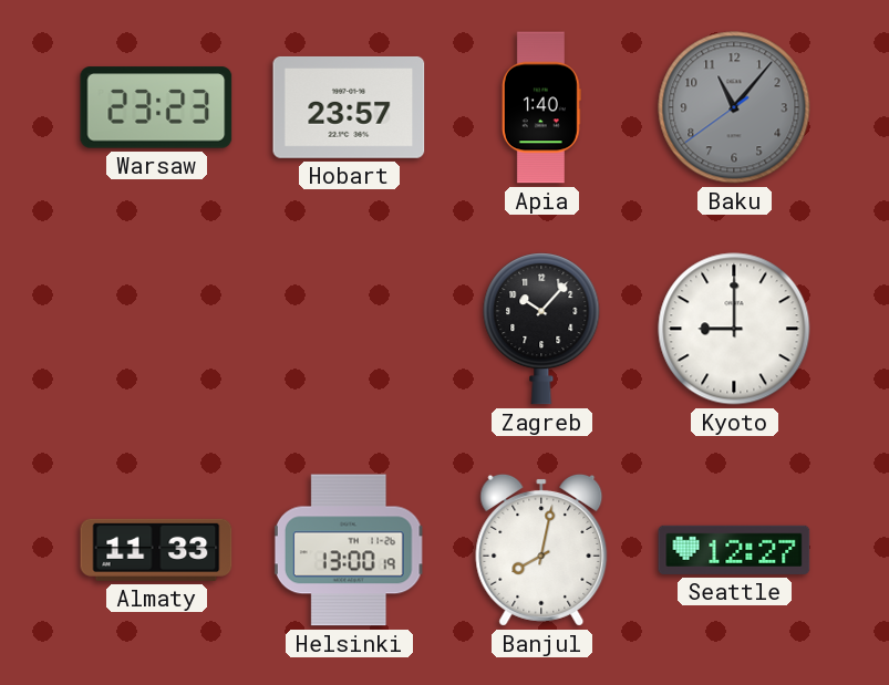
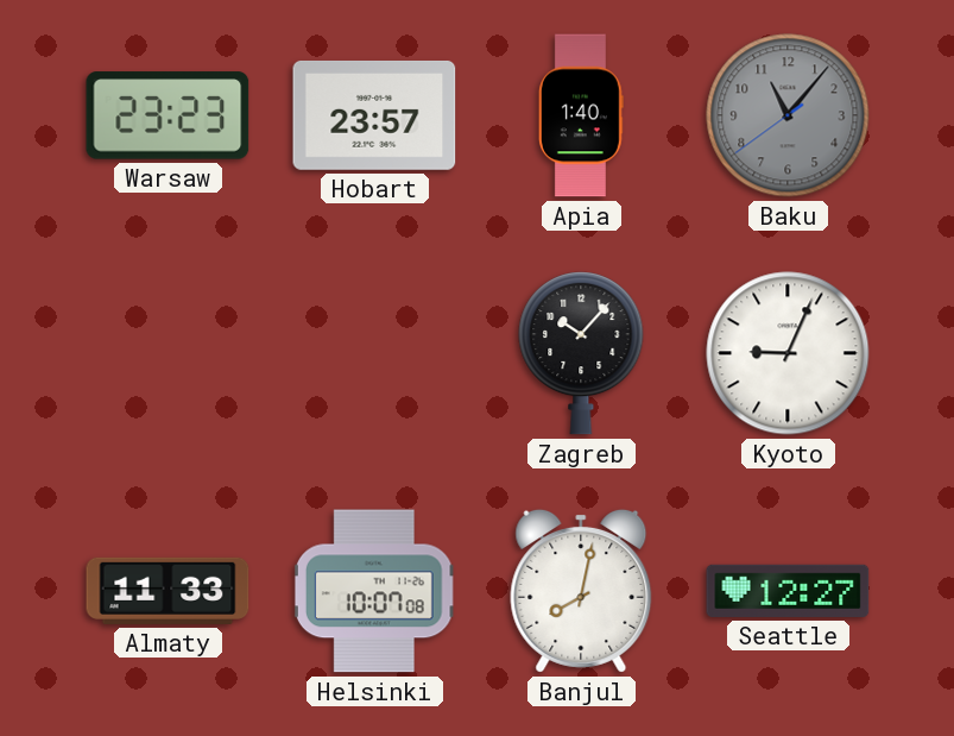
Kyoto: 9:00 -> 9:04 (788, 353)
Helsinki: 13:00 -> 10:07 (374, 591)
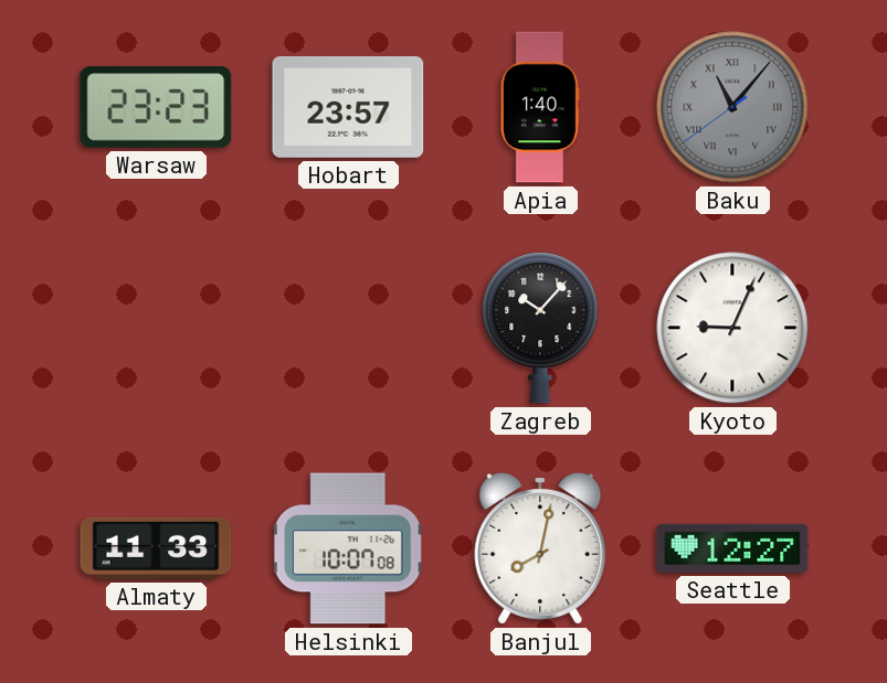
Baku numerals: Arabic -> Roman (732, 107)
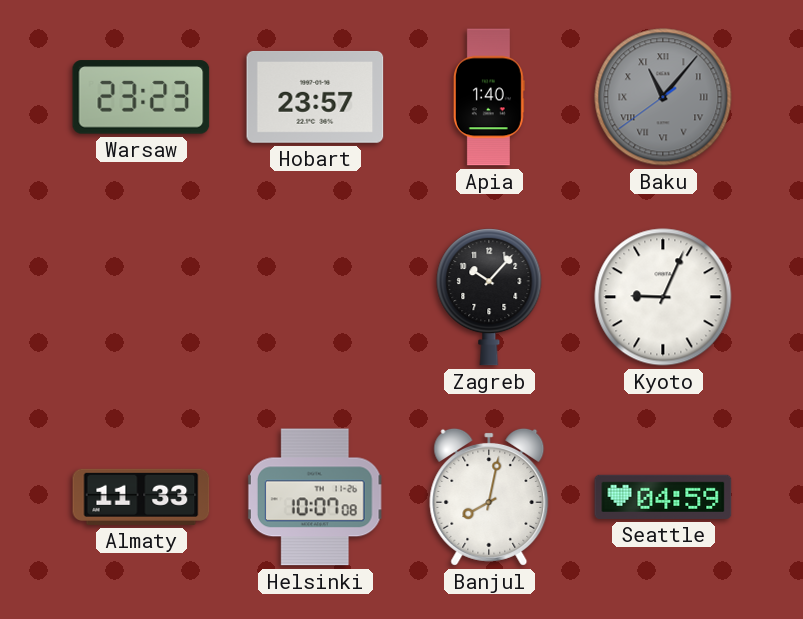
Seattle: 12:27 -> 04:59 (663, 497)
